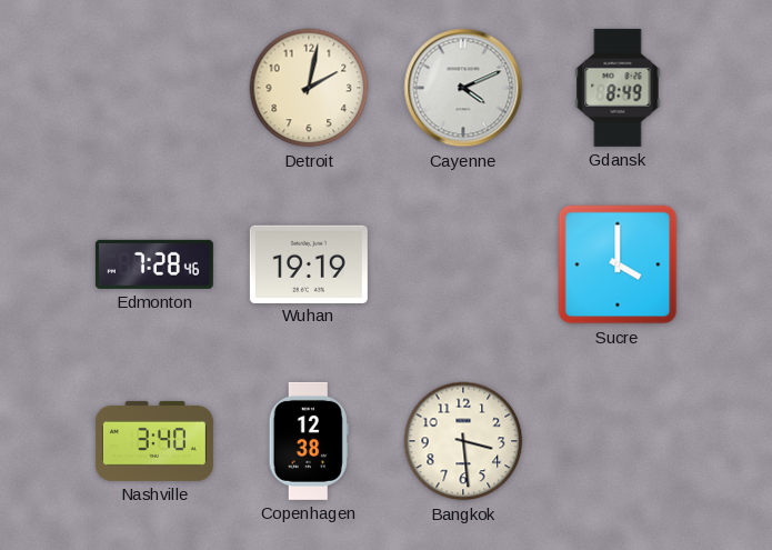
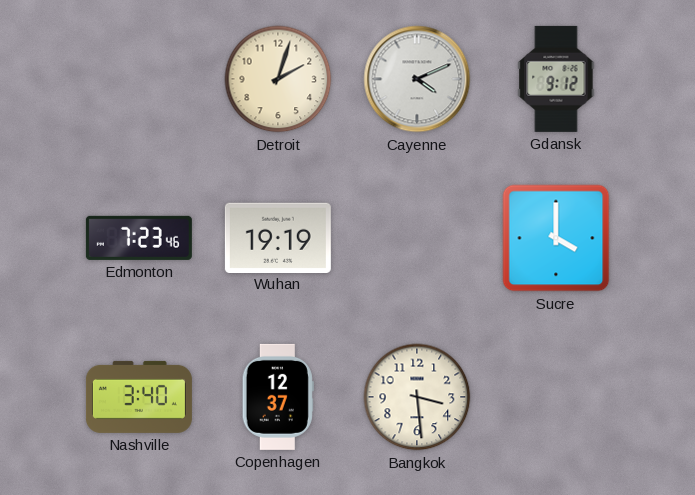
Detroit: 2:02 -> 2:03 (278, 79)
Gdansk: 8:49 -> 9:12 (556, 79)
Edmonton: 7:28 -> 7:23 (139, 238)
Copenhagen: 12:38 -> 12:37 (278, 397)
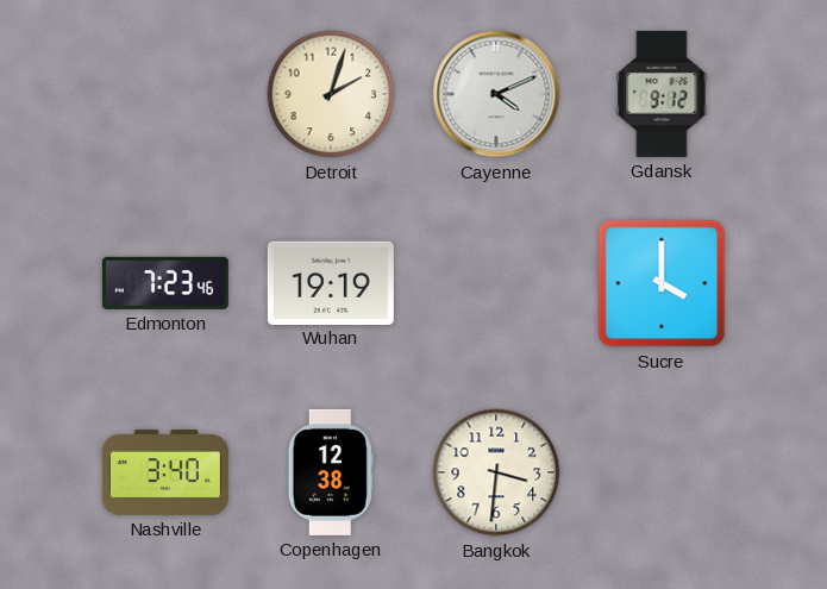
Copenhagen: 12:37 -> 12:38 (331, 472)
Bangkok: 3:29 -> 3:31 (496, 472)
